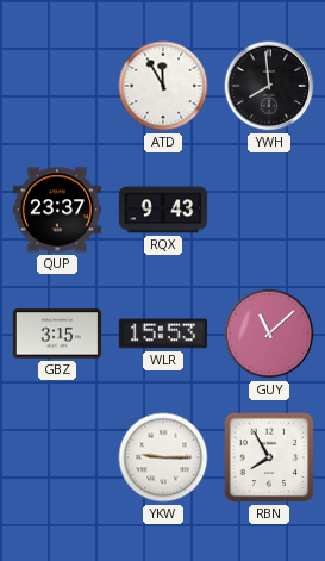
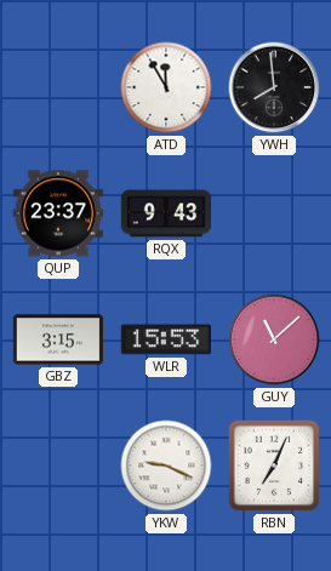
YKW: 9:15 -> 9:19 (166, 466)
RBN: 7:55 -> 7:04 (274, 466)
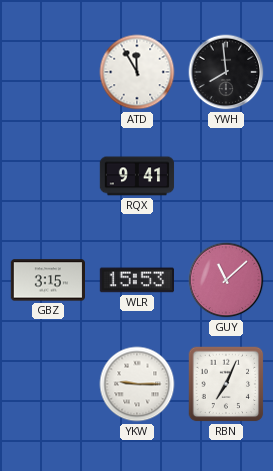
QUP: 23:37 -> none (57, 213)
RQX: 9:43 -> 9:41 (137, 176)
YKW: 9:19 -> 9:15 (137, 384)
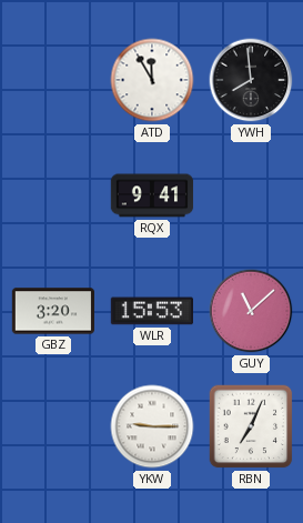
GBZ: 3:15 -> 3:20 (53, 311)
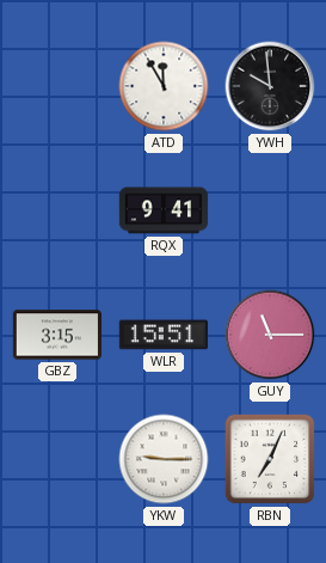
YWH: 7:59 -> 9:59 (270, 86)
GBZ: 3:20 -> 3:15 (57, 335)
WLR: 15:53 -> 15:51 (162, 335)
GUY: 11:08 -> 11:15 (270, 335)
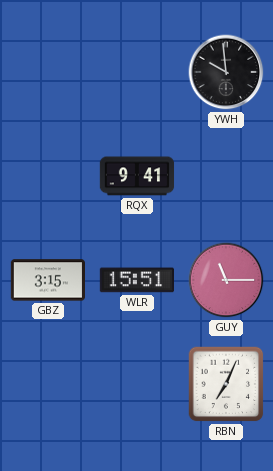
ATD: 11:55 -> none (164, 86)
YKW: 9:15 -> none (164, 459)
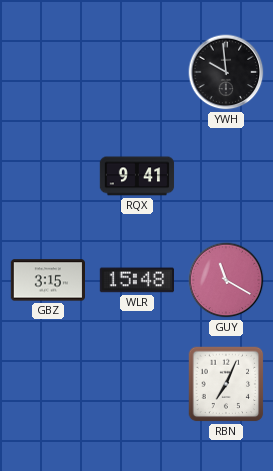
WLR: 15:51 -> 15:48 (136, 280)
GUY: 11:15 -> 11:20 (226, 280)
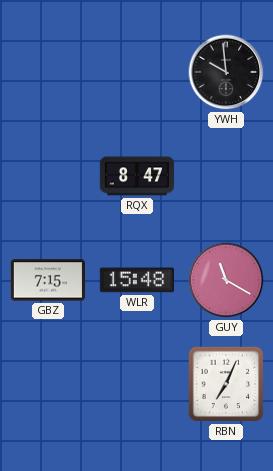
RQX: 9:41 -> 8:47 (137, 176)
GBZ: 3:15 -> 7:15 (48, 280)
